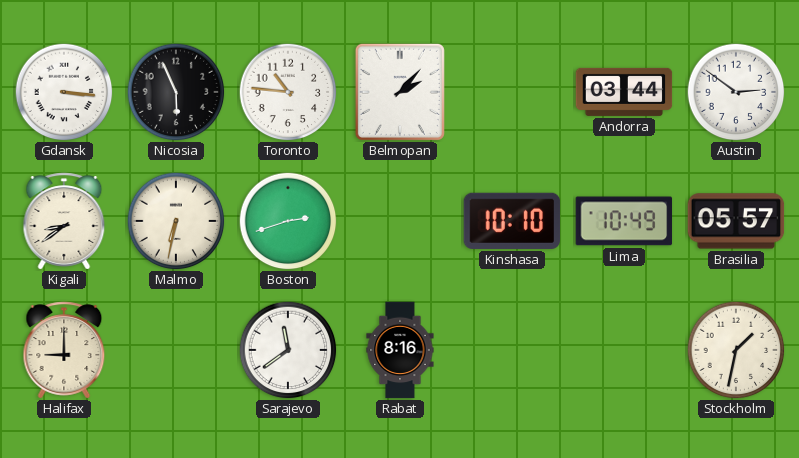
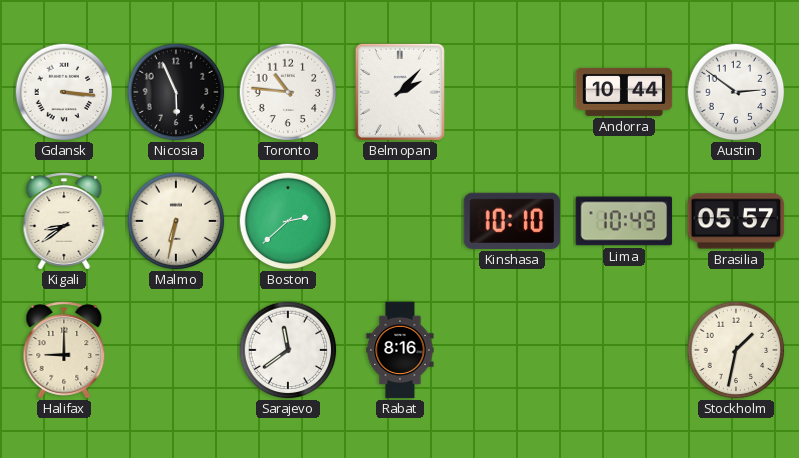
Andorra: 03:44 -> 10:44 (624, 92)
Boston: 2:42 -> 2:38 (288, 221)
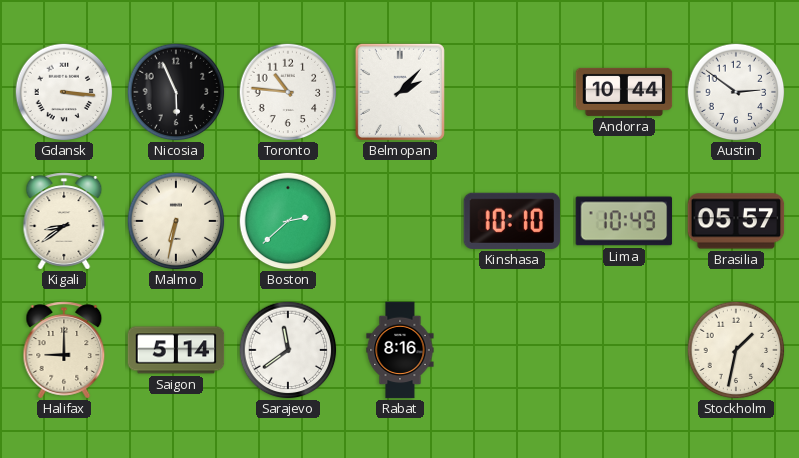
Saigon: none -> 5:14 (176, 350)
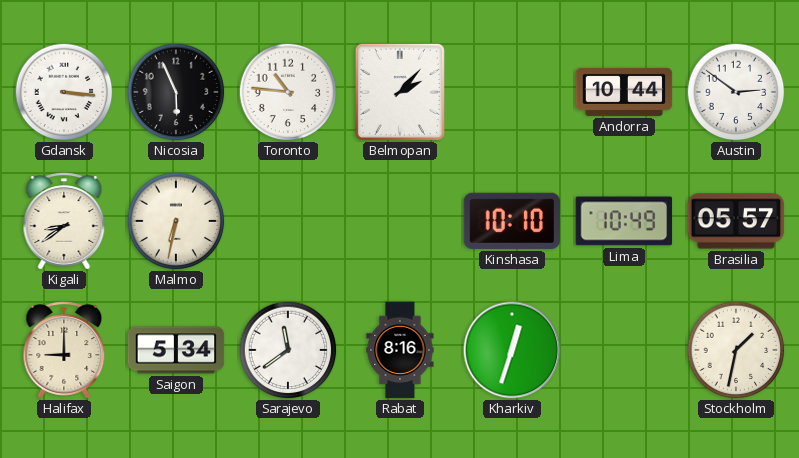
Boston: 2:38 -> none (288, 221)
Saigon: 5:14 -> 5:34 (176, 350)
Kharkiv: none -> 12:33 (512, 350)
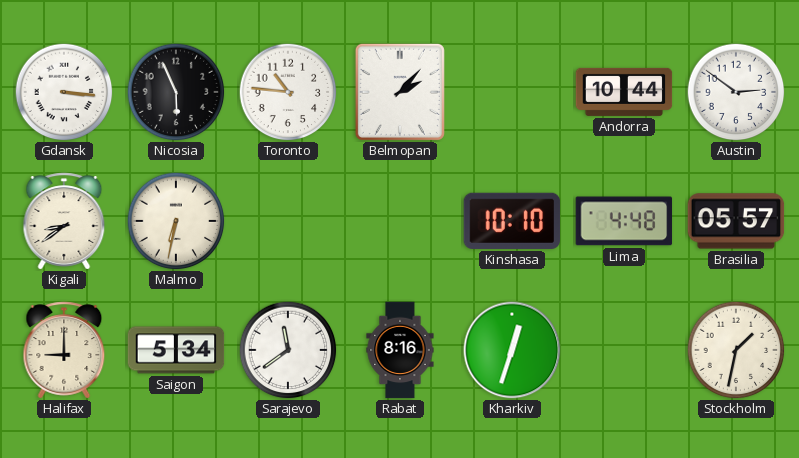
Lima: 10:49 -> 4:48 (624, 221)
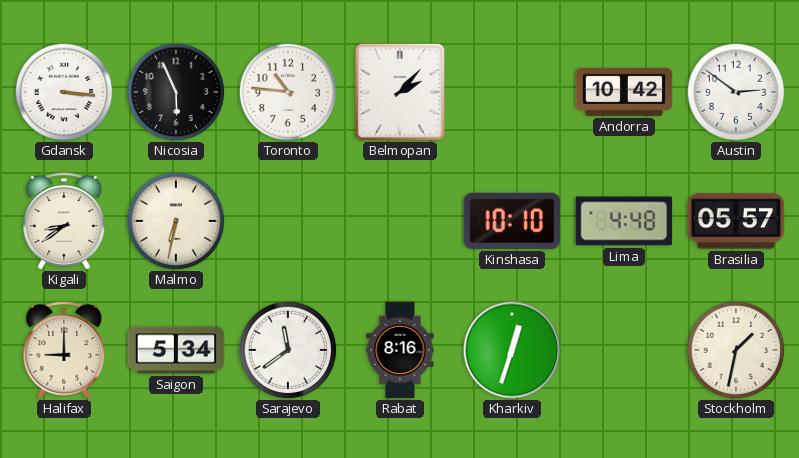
Andorra: 10:44 -> 10:42 (624, 92)
